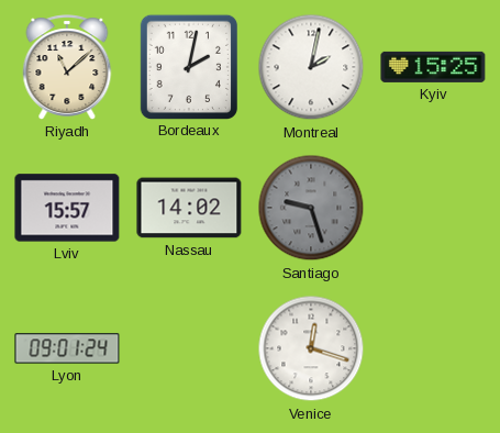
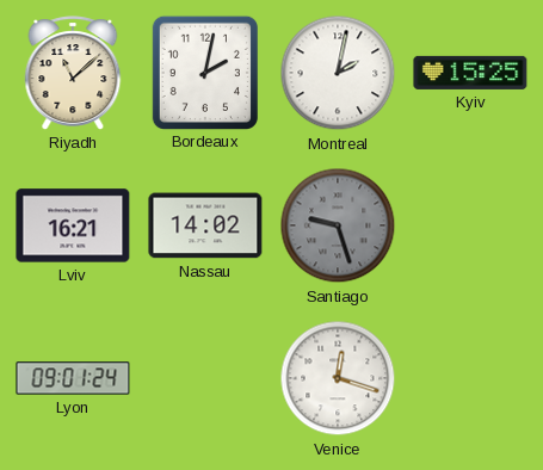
Lviv: 15:57 -> 16:21 (73, 225)
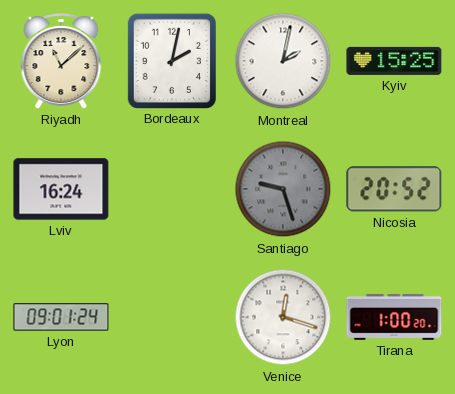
Lviv: 16:21 -> 16:24 (61, 189)
Nassau: 14:02 -> none (205, 225)
Nicosia: none -> 20:52 (394, 189)
Tirana: none -> 1:00 (394, 317)
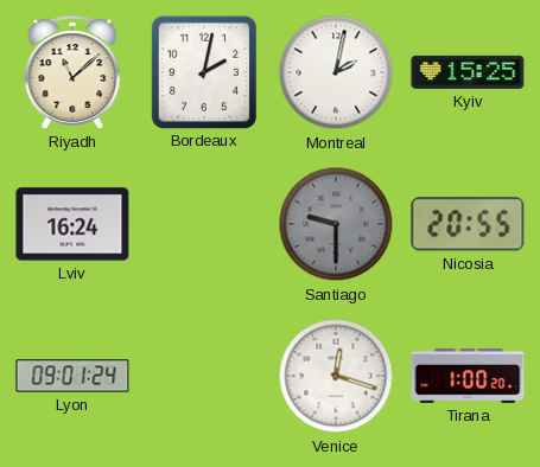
Santiago: 9:27 -> 9:30 (336, 224)
Nicosia: 20:52 -> 20:55 (468, 224)
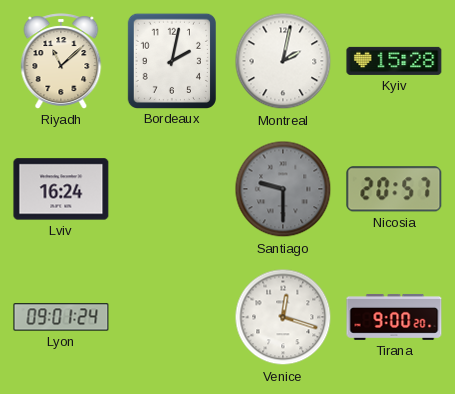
Kyiv: 15:25 -> 15:28 (394, 61)
Nicosia: 20:55 -> 20:57 (394, 189)
Tirana: 1:00 -> 9:00 (394, 317)
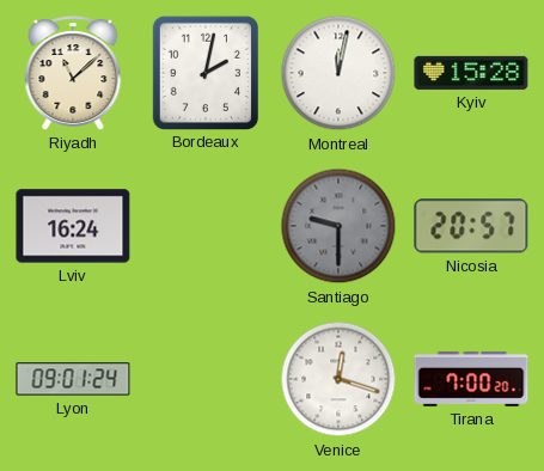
Montreal: 2:02 -> 12:02 (338, 73)
Tirana: 9:00 -> 7:00 (471, 379)
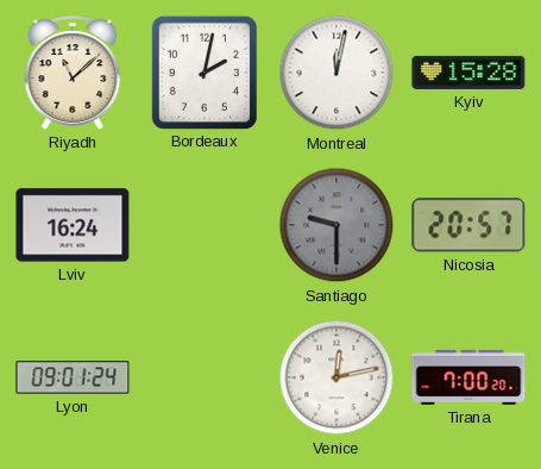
Venice: 12:18 -> 12:13 (336, 377)
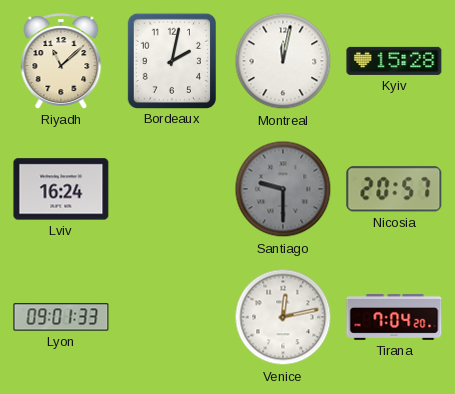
Lyon: 09:01:24 -> 09:01:33 (61, 317)
Tirana: 7:00 -> 7:04 (394, 317)
